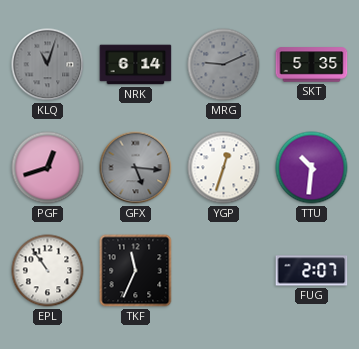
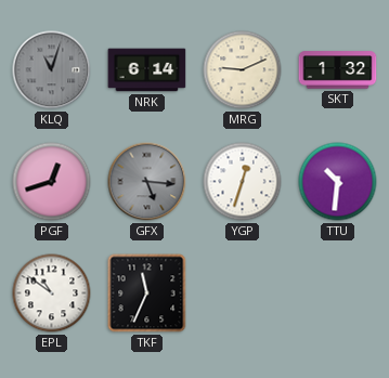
MRG dial: grey -> cream (243, 70)
SKT: 5:35 -> 1:32 (338, 70)
EPL: 10:54 -> 10:51 (52, 294)
FUG: 2:07 -> none (312, 271)
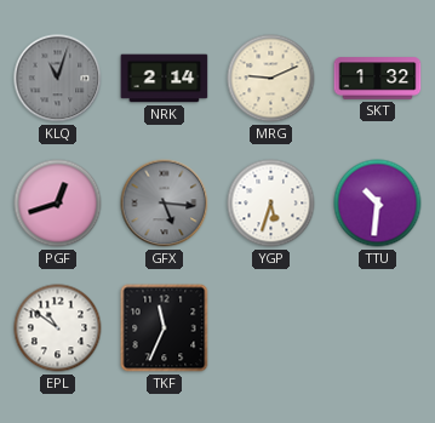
NRK: 6:14 -> 2:14 (165, 79)
YGP: 12:33 -> 5:33 (271, 204)
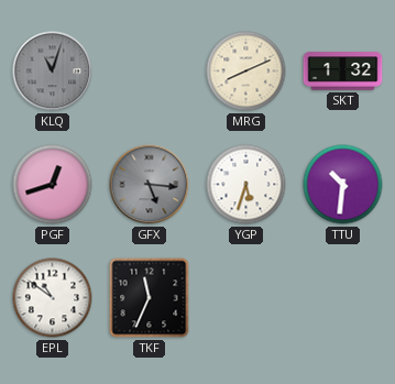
NRK: 2:14 -> none (165, 79)
MRG: 9:11 -> 8:11 (246, 72)
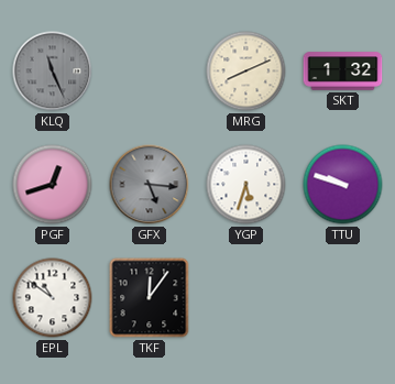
KLQ: 11:03 -> 11:26 (53, 72)
TTU: 10:31 -> 9:48 (343, 185)
TKF: 11:34 -> 12:06 (150, 298)
